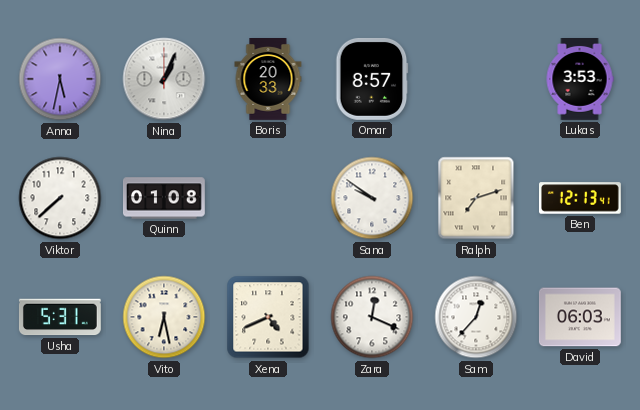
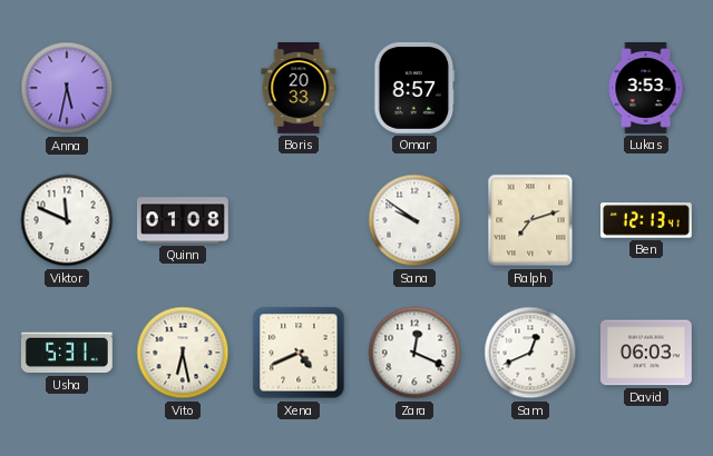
Nina: 1:04 -> none (164, 79)
Viktor: 7:38 -> 11:49 (67, 220)
Sam: 12:37 -> 12:41 (530, 353)
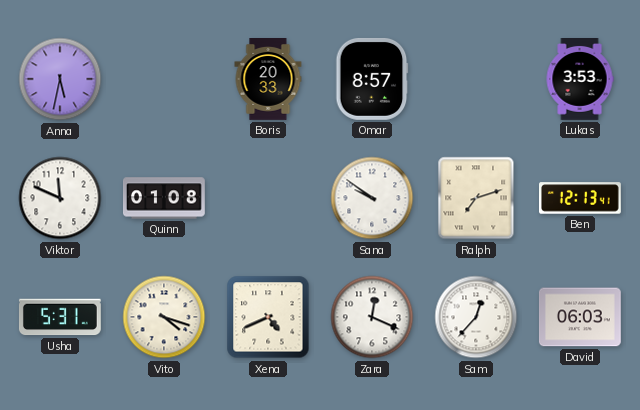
Vito: 6:28 -> 4:18 (164, 317)
Sam: 12:41 -> 12:37 (476, 317)
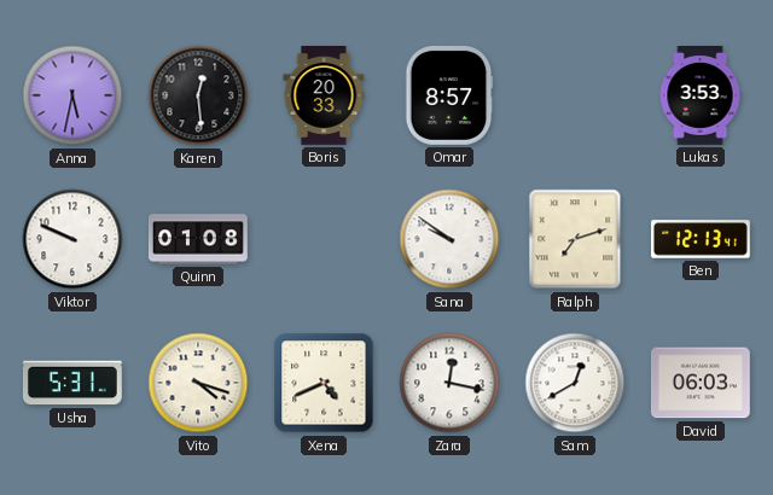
Karen: none -> 12:29 (198, 95)
Viktor: 11:49 -> 9:49 (72, 239)
Zara: 12:19 -> 12:17 (449, 383)
Sam: 12:37 -> 12:40 (575, 383)
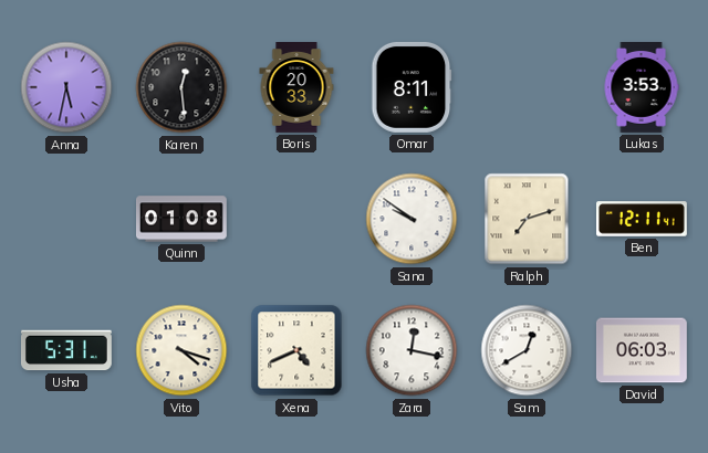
Omar: 8:57 -> 8:11 (412, 87)
Viktor: 9:49 -> none (72, 239)
Ben: 12:13 -> 12:11 (643, 219)
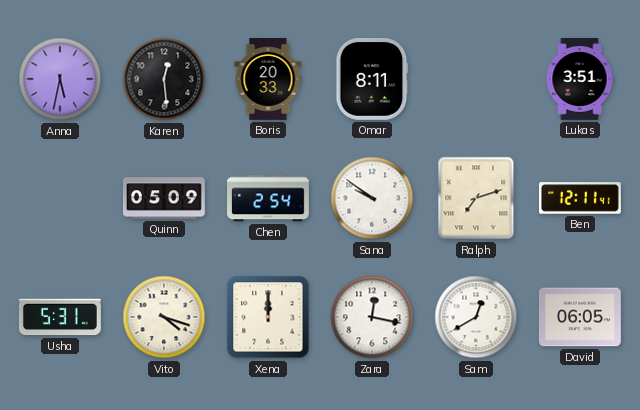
Lukas: 3:53 -> 3:51 (580, 80)
Quinn: 01:08 -> 05:09 (165, 198)
Chen: none -> 2:54 (269, 198)
Xena: 4:41 -> 12:00 (268, 317)
David: 06:03 -> 06:05 (580, 317)
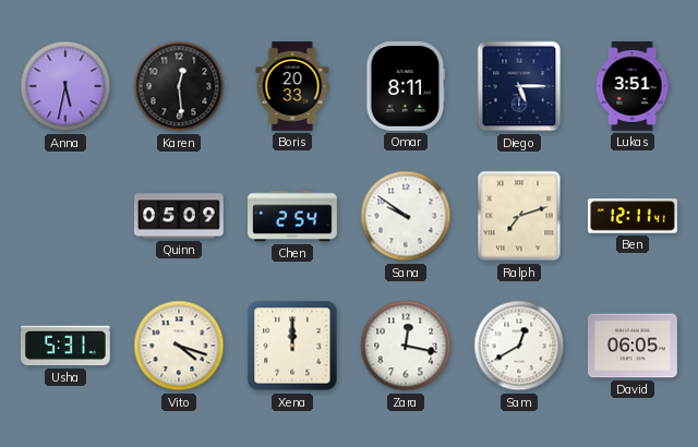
Diego: none -> 5:15 (519, 86)
